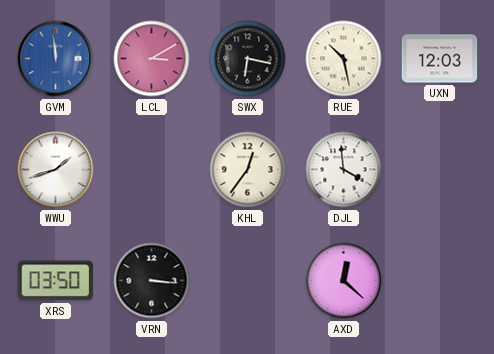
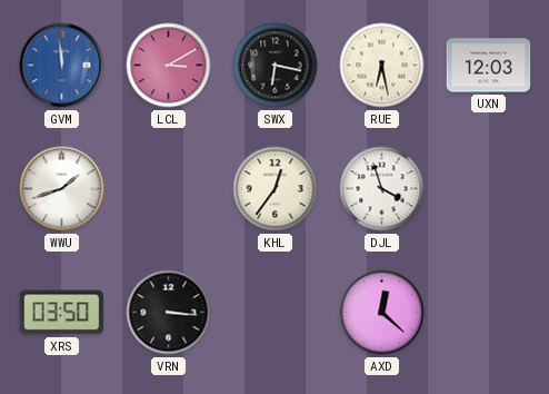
RUE: 10:28 -> 6:28 (382, 66)
DJL: 3:59 -> 3:57 (382, 189)
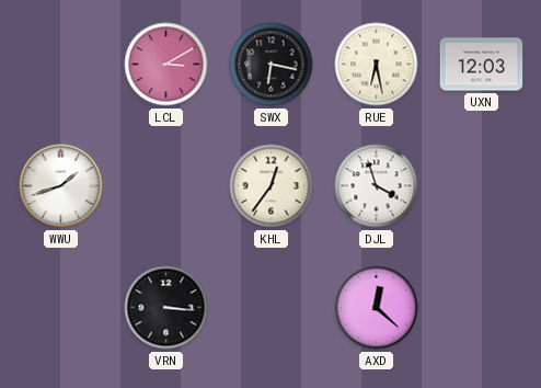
GVM: 11:59 -> none (62, 66)
XRS: 03:50 -> none (62, 313)
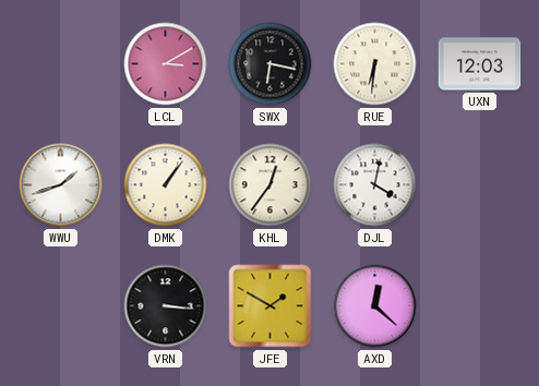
RUE: 6:28 -> 6:31 (375, 64)
DMK: none -> 1:06 (166, 185)
DJL: 3:57 -> 4:02 (375, 185)
JFE: none -> 1:50 (271, 306)
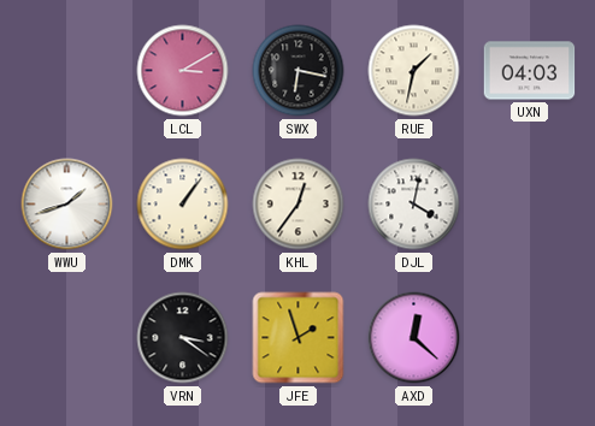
RUE: 6:31 -> 1:32 (414, 71)
UXN: 12:03 -> 04:03 (530, 71)
VRN: 3:16 -> 3:21 (183, 338)
JFE: 1:50 -> 1:57 (299, 338)
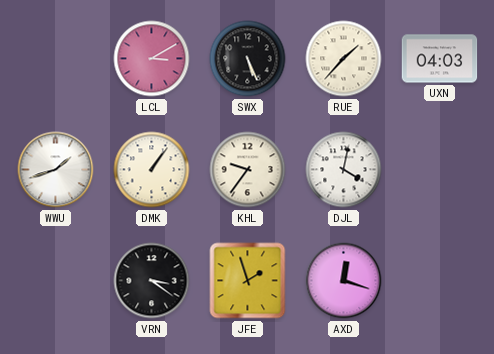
SWX: 6:17 -> 5:26 (248, 59)
RUE: 1:32 -> 1:37 (344, 59)
KHL: 12:36 -> 9:36 (248, 170)
AXD: 12:22 -> 12:18 (344, 281)
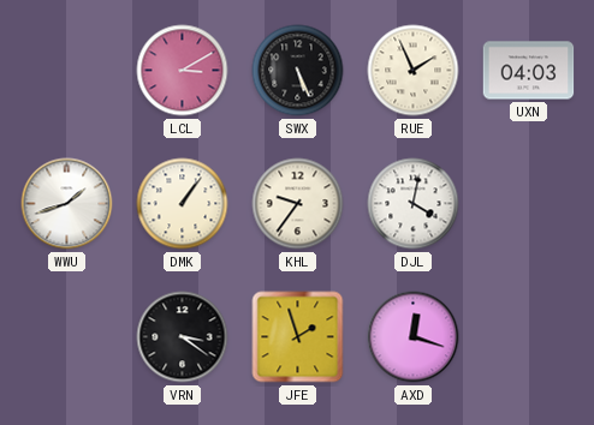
RUE: 1:37 -> 1:56 (414, 71)
